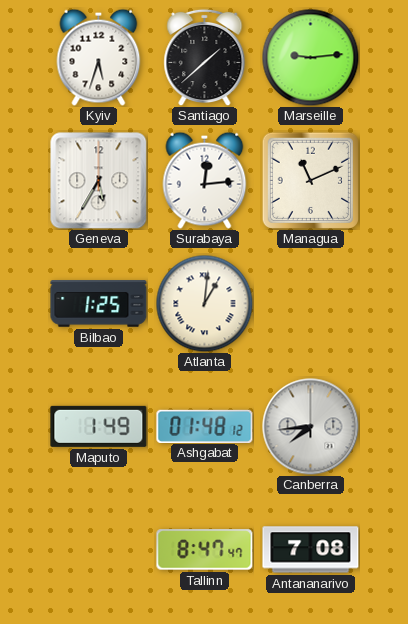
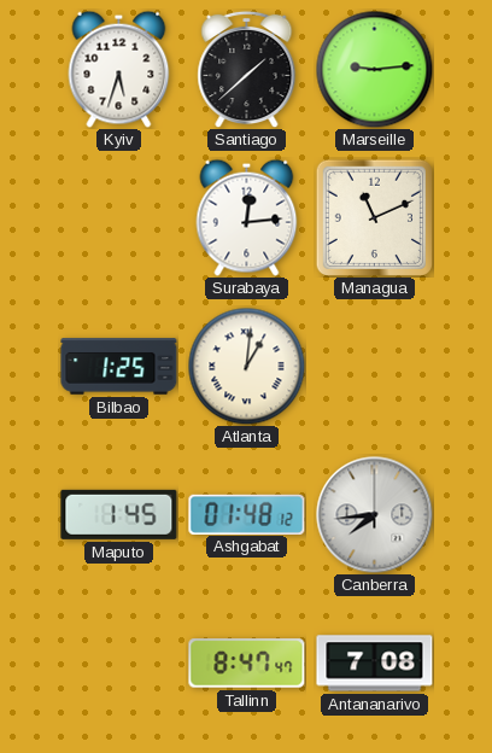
Geneva: 5:35 -> none (99, 181)
Maputo: 1:49 -> 1:45 (119, 514)
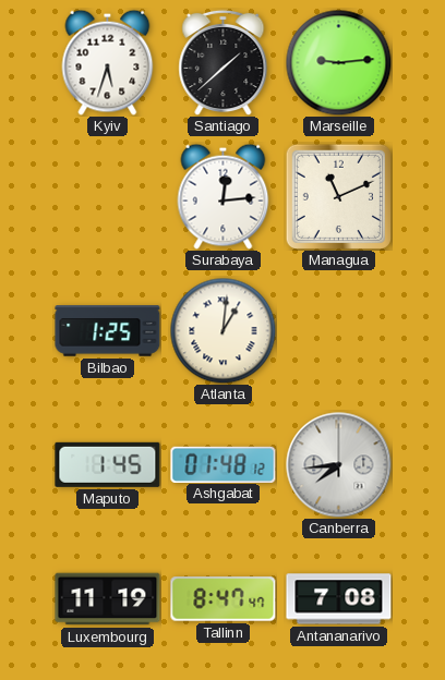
Luxembourg: none -> 11:19 (108, 599)
